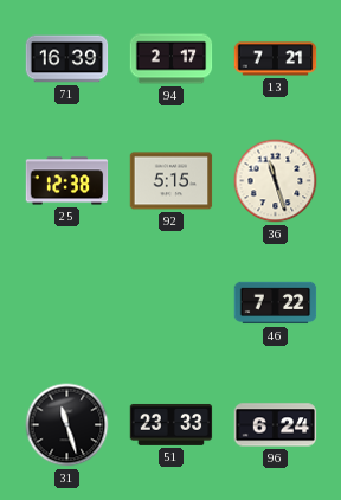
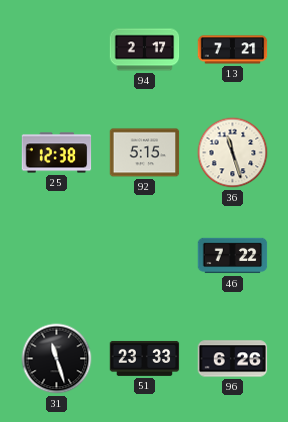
71: 16:39 -> none (67, 59)
96: 6:24 -> 6:26 (233, 359)
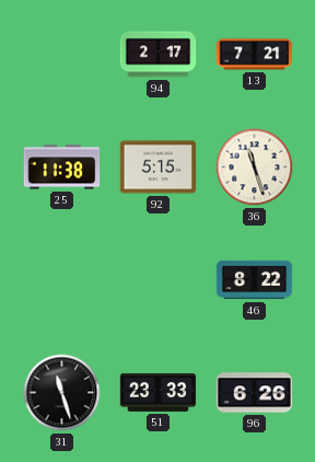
25: 12:38 -> 11:38 (62, 168)
46: 7:22 -> 8:22 (255, 280)
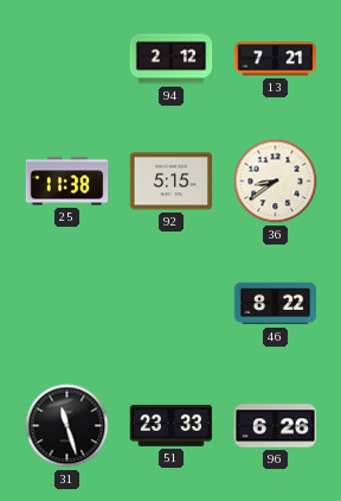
94: 2:17 -> 2:12 (172, 59)
36: 11:27 -> 8:39 (276, 182)
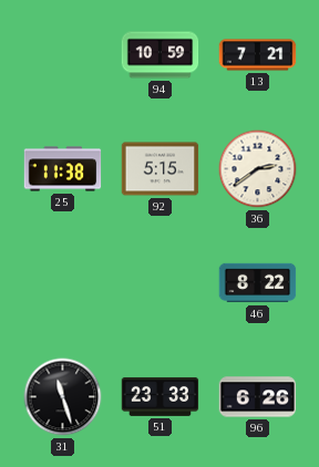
94: 2:12 -> 10:59 (161, 55)
36: 8:39 -> 2:39 (258, 169)
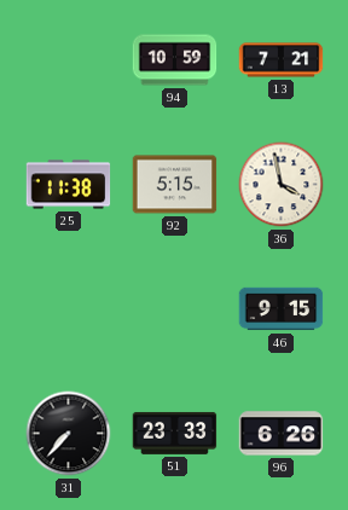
36: 2:39 -> 3:58 (282, 185)
46: 8:22 -> 9:15 (282, 309)
31: 11:27 -> 7:37 (69, 434)
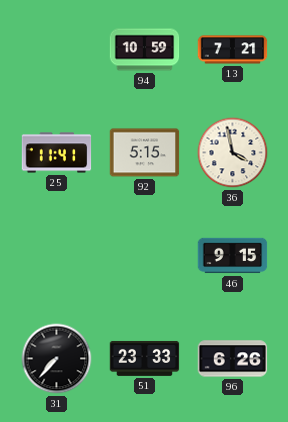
25: 11:38 -> 11:41 (57, 153)
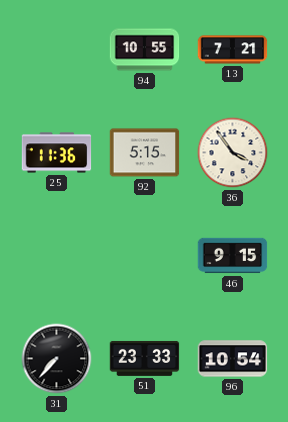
94: 10:59 -> 10:55 (145, 50)
25: 11:41 -> 11:36 (57, 153)
36: 3:58 -> 3:54 (233, 153)
96: 6:26 -> 10:54 (233, 359)
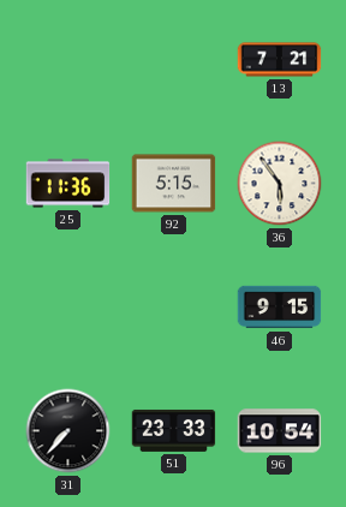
94: 10:55 -> none (145, 50)
36: 3:54 -> 5:54 (280, 184)
